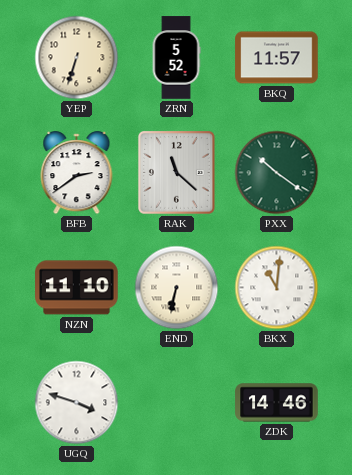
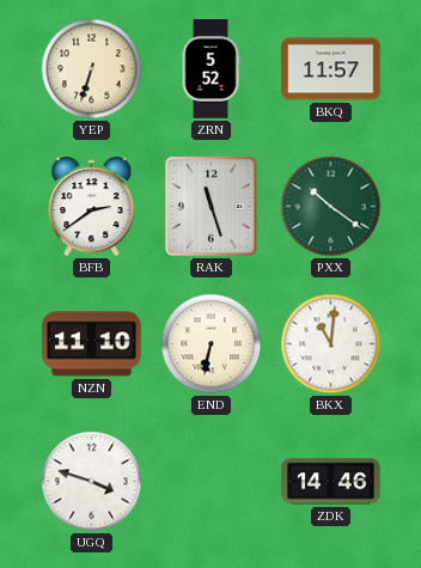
RAK: 11:22 -> 11:27 (210, 206)
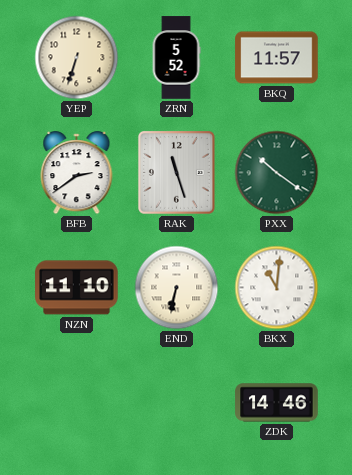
UGQ: 3:48 -> none (92, 482)
